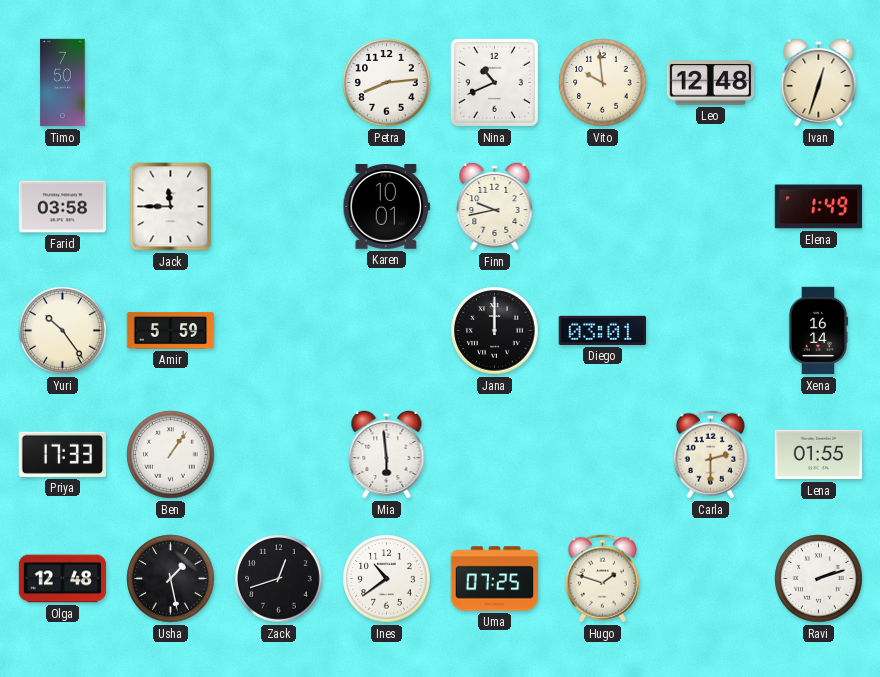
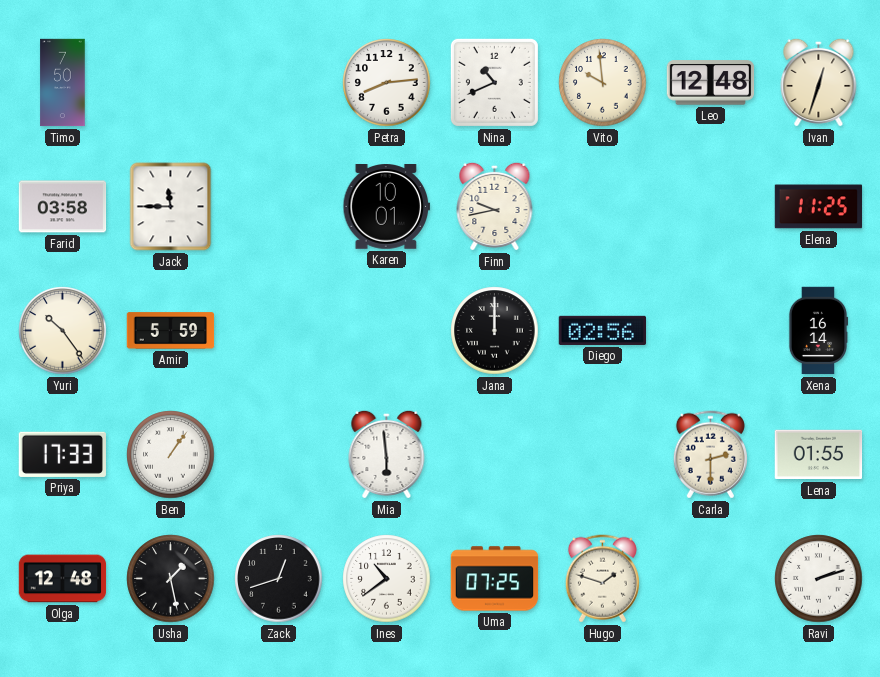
Elena: 1:49 -> 11:25 (819, 207)
Diego: 03:01 -> 02:56 (602, 330)
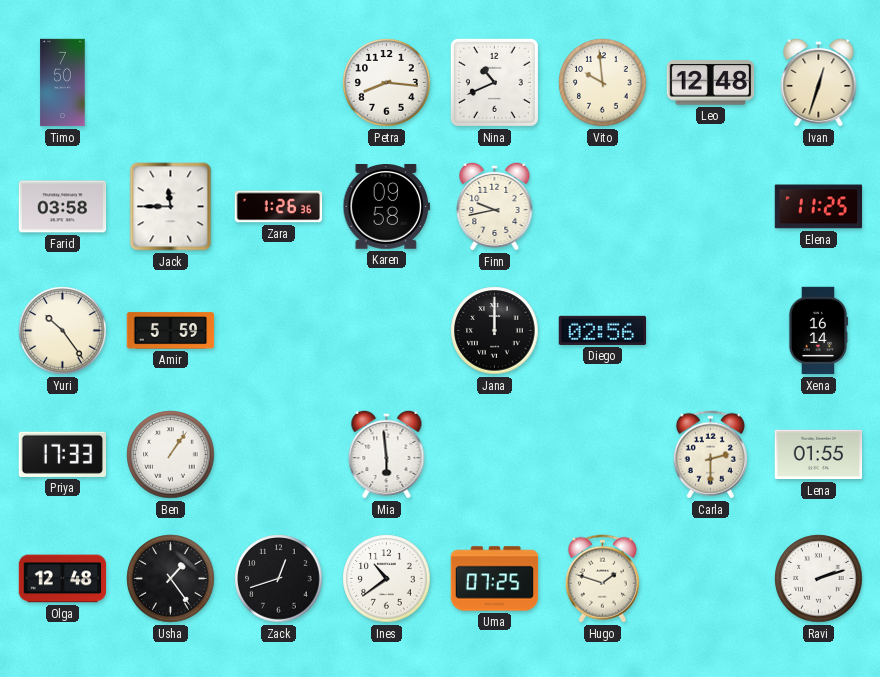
Petra: 8:14 -> 8:16 (387, 83)
Zara: none -> 1:26 (279, 207)
Karen: 10:01 -> 09:58 (387, 207)
Usha: 1:28 -> 1:24 (171, 579)
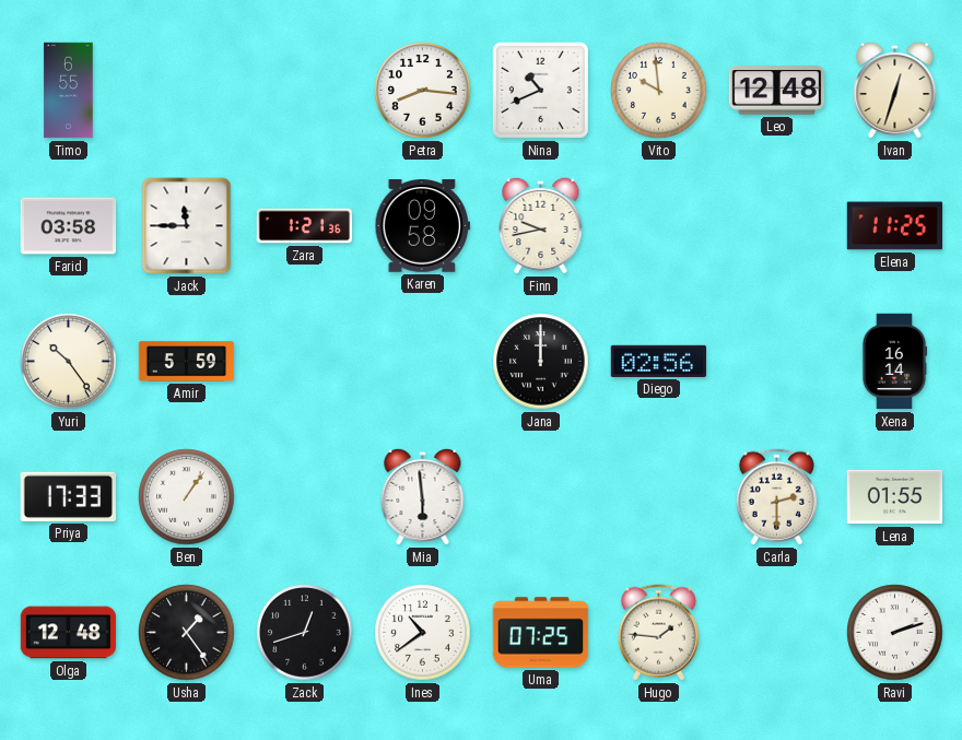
Timo: 7:50 -> 6:55 (69, 91)
Zara: 1:26 -> 1:21 (305, 226)
Hugo: 1:48 -> 1:46 (658, 633)
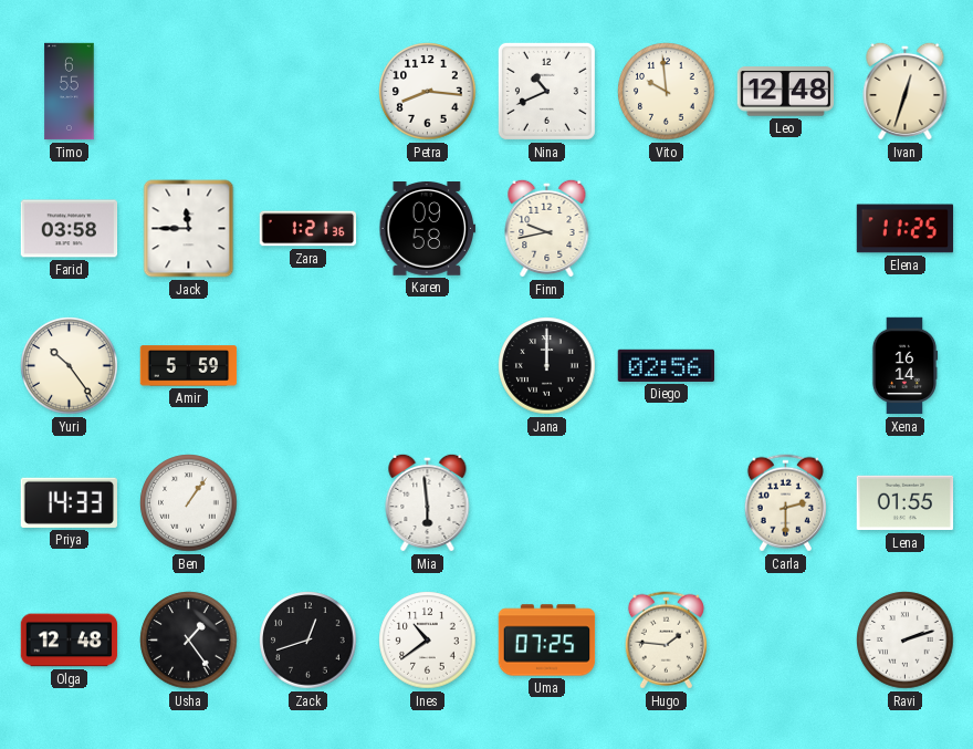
Priya: 17:33 -> 14:33 (69, 502)
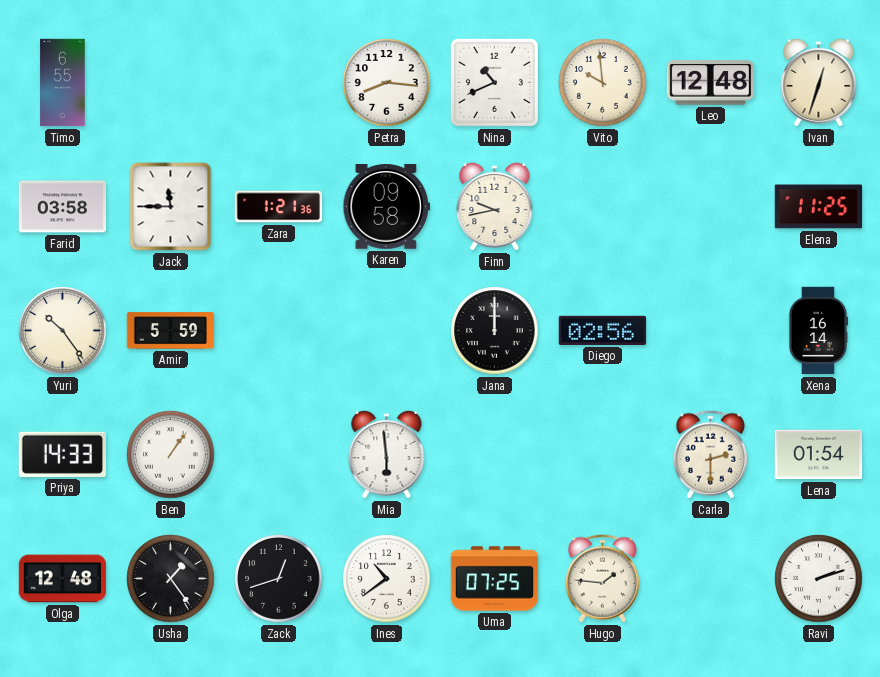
Lena: 01:55 -> 01:54 (819, 455)
